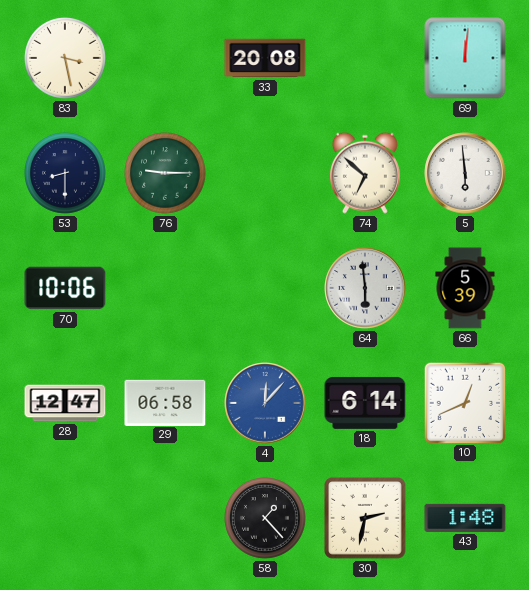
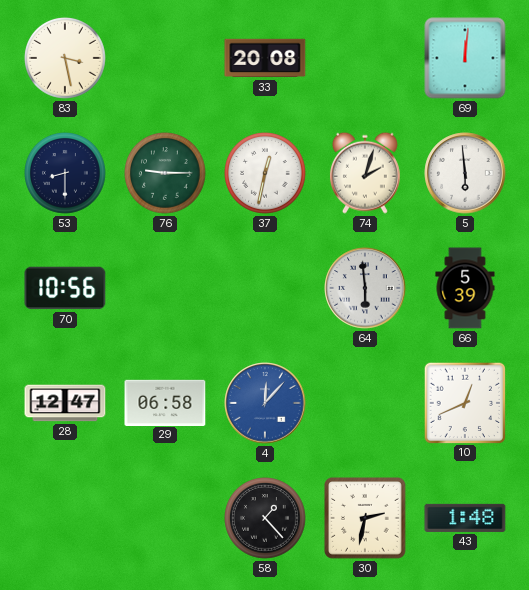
37: none -> 12:32 (266, 174)
74: 6:52 -> 2:03 (365, 173)
70: 10:06 -> 10:56 (65, 288)
18: 6:14 -> none (365, 403)
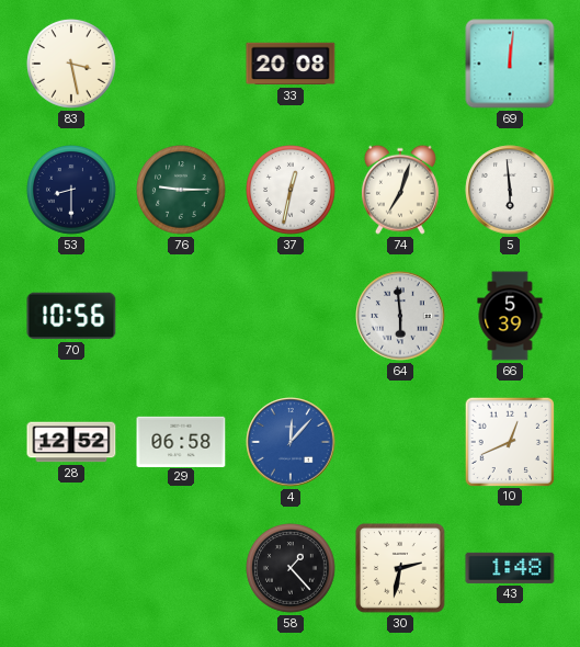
74: 2:03 -> 7:03 (400, 190)
28: 12:47 -> 12:52 (71, 442)
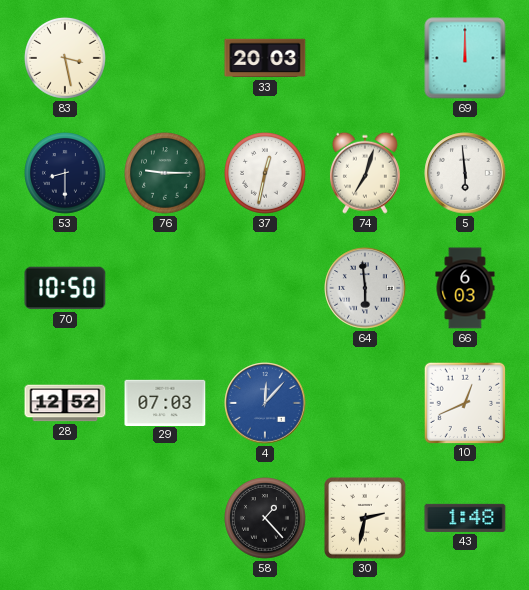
33: 20:08 -> 20:03 (265, 58)
69: 12:01 -> 12:00 (465, 58)
70: 10:56 -> 10:50 (65, 288)
66: 5:39 -> 6:03 (465, 288)
29: 06:58 -> 07:03 (165, 402)
